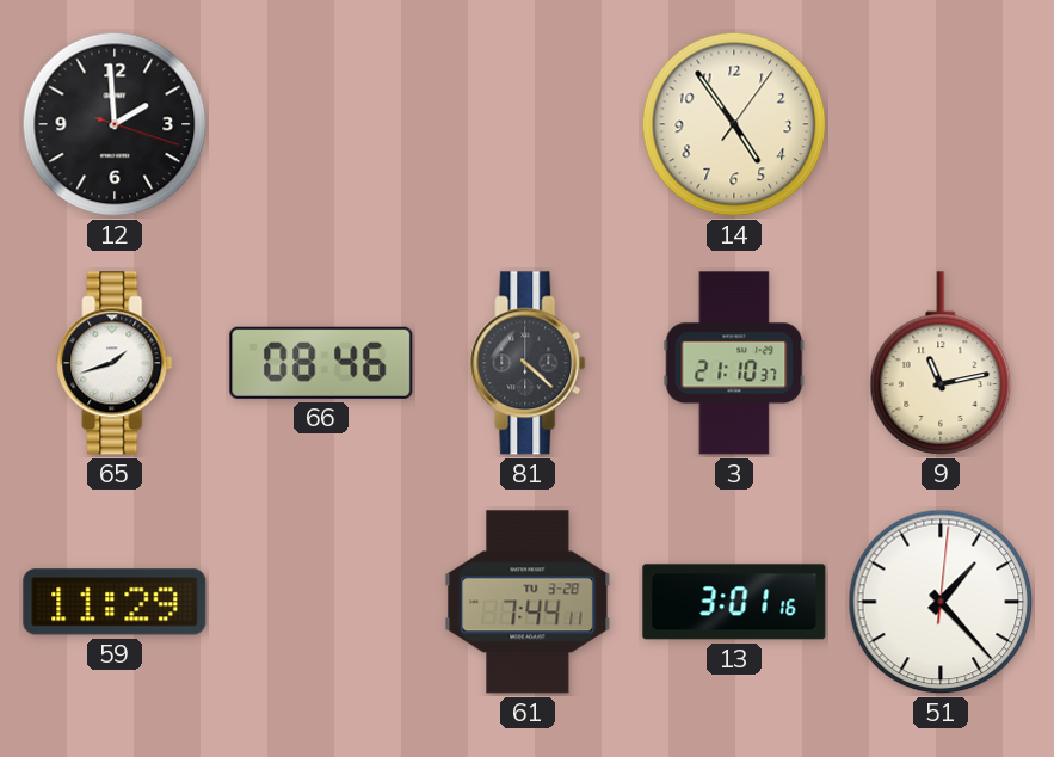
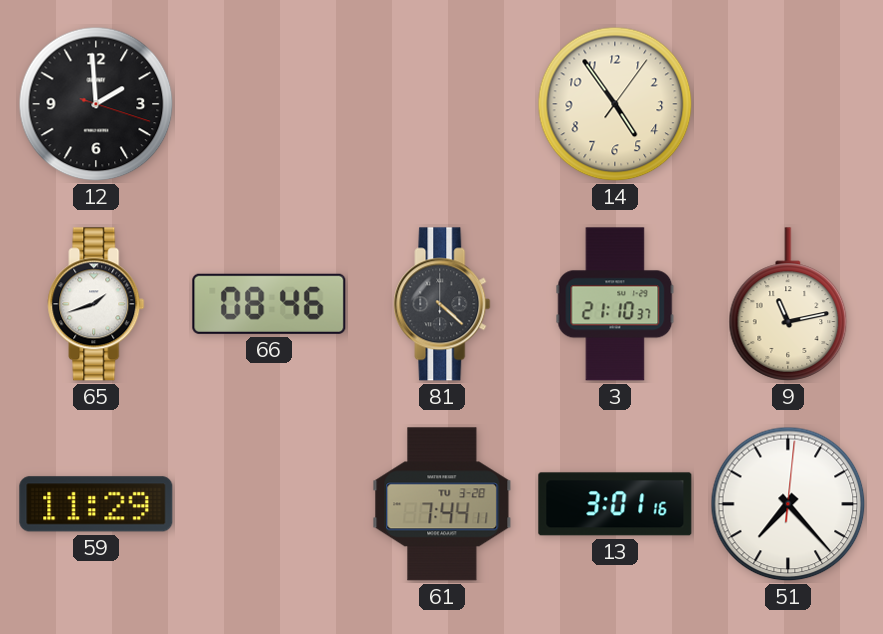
51: 1:23 -> 7:23 (788, 504)
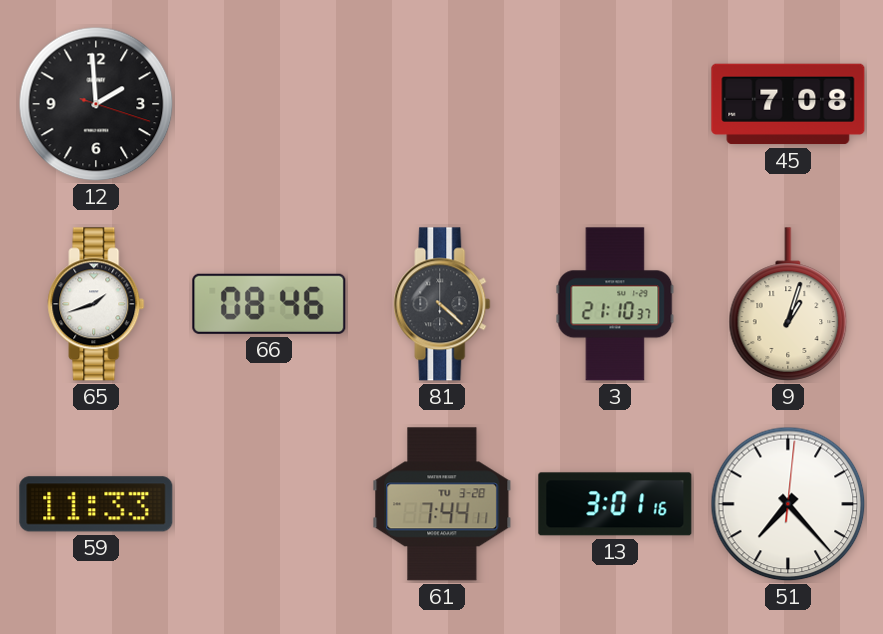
14: 4:54 -> none (615, 104)
45: none -> 7:08 (788, 104)
9: 11:13 -> 1:03 (788, 304)
59: 11:29 -> 11:33 (96, 504)
